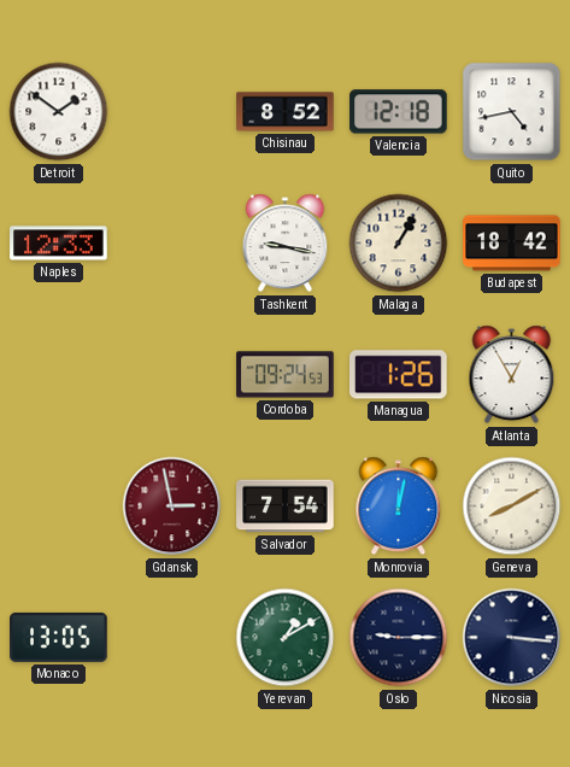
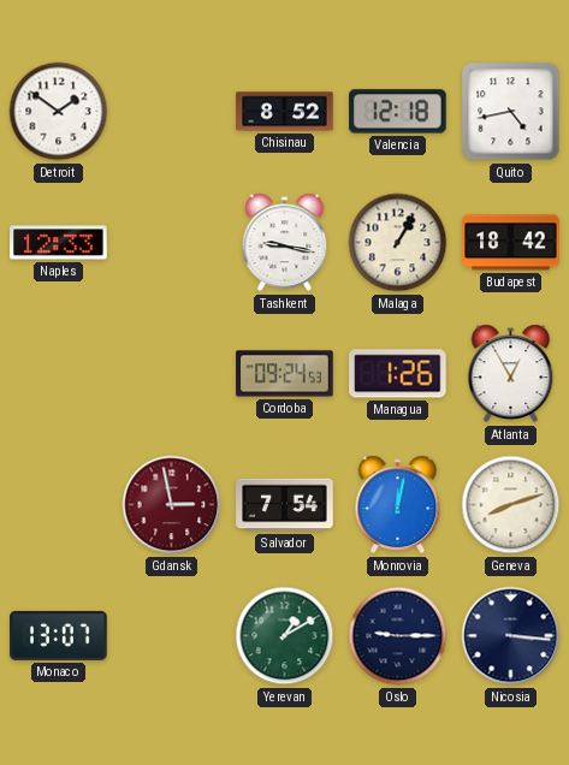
Geneva: 8:10 -> 8:12 (511, 505)
Monaco: 13:05 -> 13:07 (59, 635)
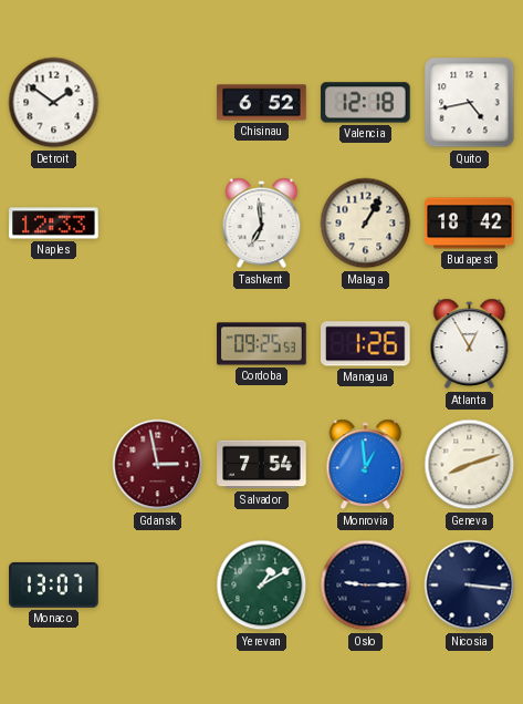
Chisinau: 8:52 -> 6:52 (262, 103)
Tashkent: 9:17 -> 6:59 (262, 224)
Cordoba: 09:24 -> 09:25 (262, 344)
Monrovia: 12:02 -> 12:59 (366, 465)
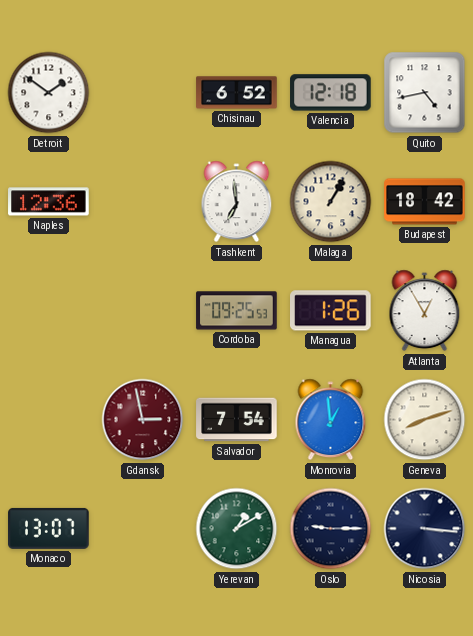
Naples: 12:33 -> 12:36 (49, 202)
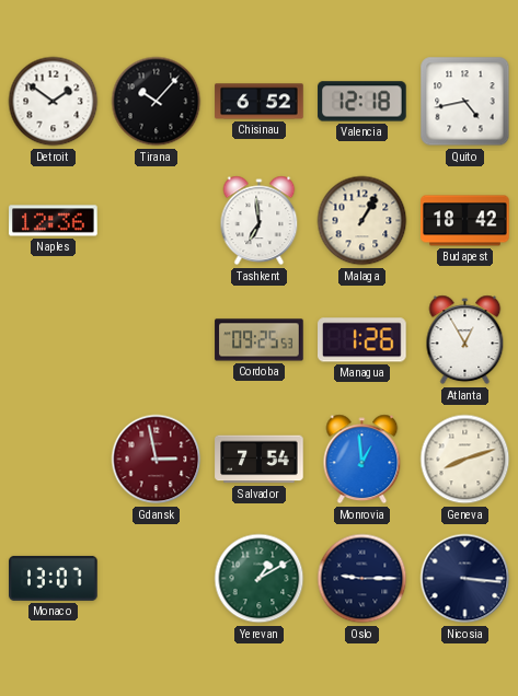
Tirana: none -> 10:07 (157, 102)
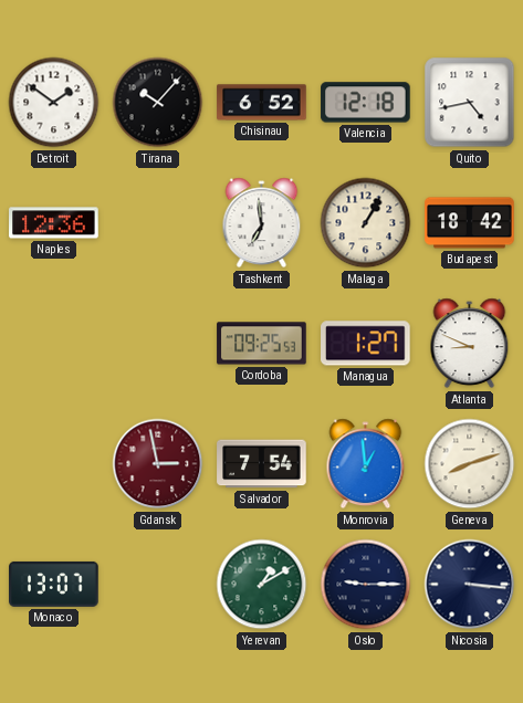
Managua: 1:26 -> 1:27 (366, 344)
Atlanta: 12:55 -> 8:49 (470, 344)
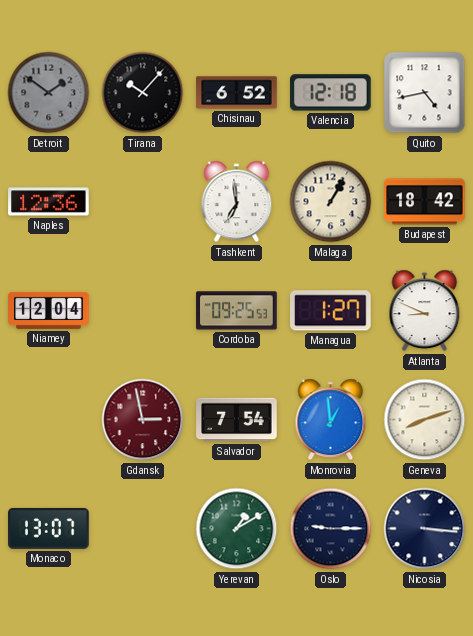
Detroit dial: white -> grey (49, 93)
Niamey: none -> 12:04 (49, 310)
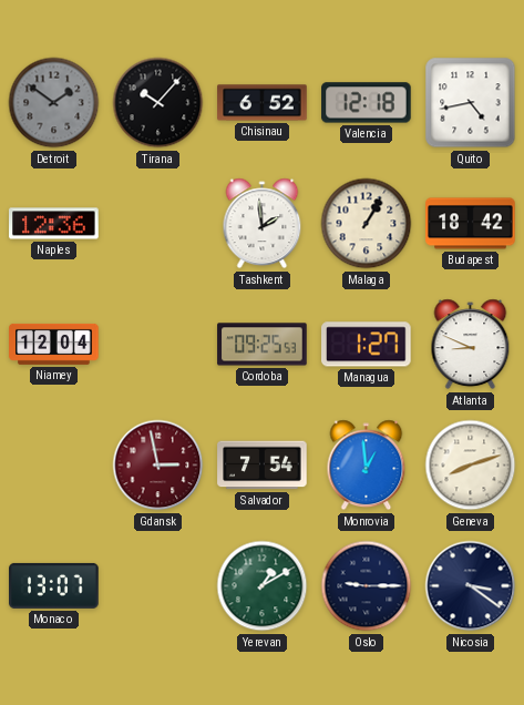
Tashkent: 6:59 -> 1:59 (263, 224)
Nicosia: 3:16 -> 3:21 (471, 586)
